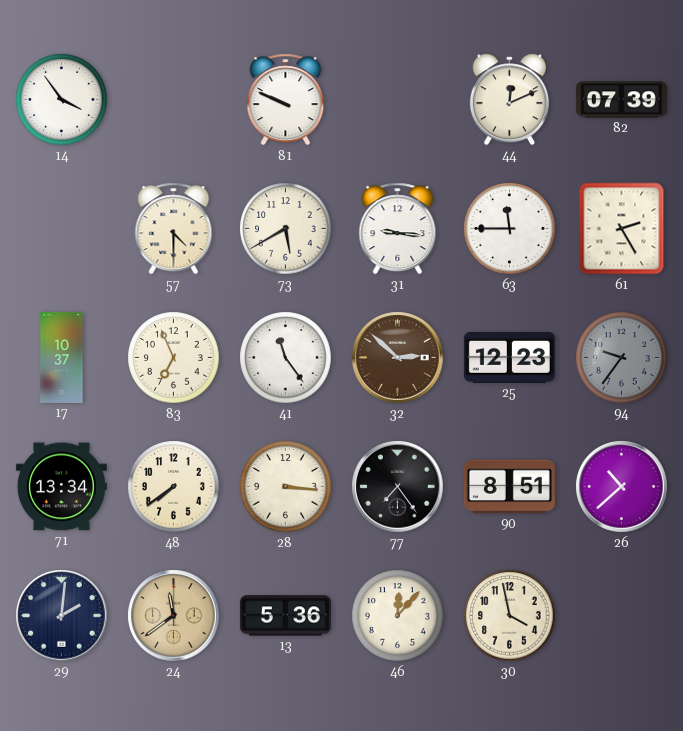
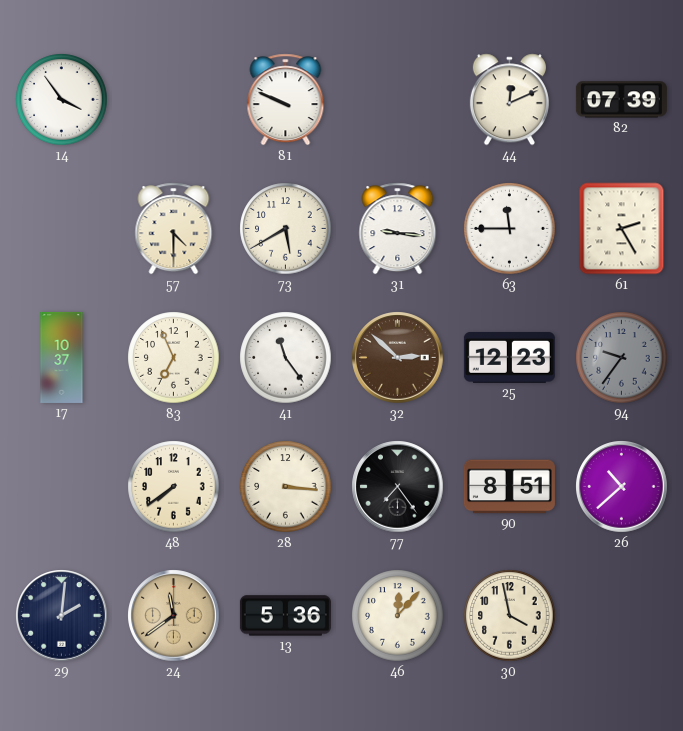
71: 13:34 -> none (61, 487)
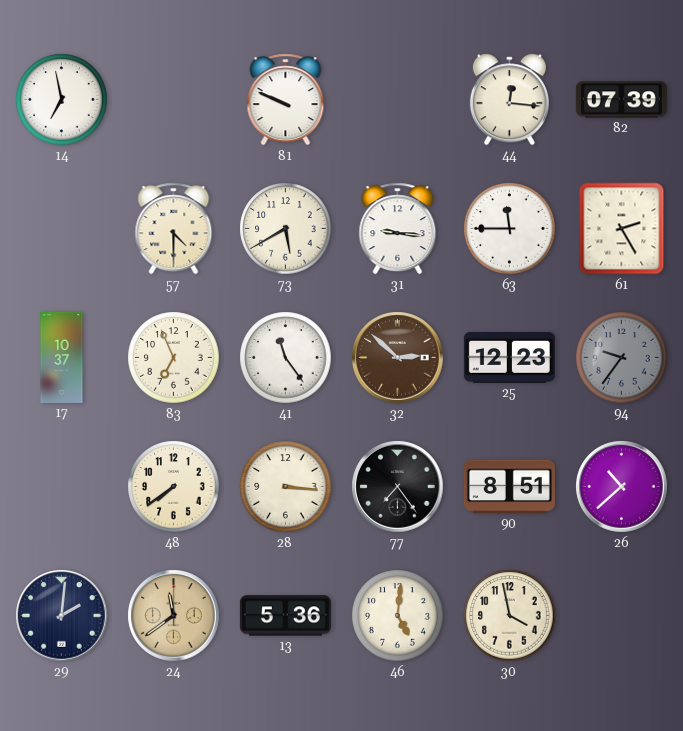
14: 3:54 -> 6:58 (62, 100)
44: 12:11 -> 12:16 (509, 100)
46: 12:07 -> 5:01 (398, 616)
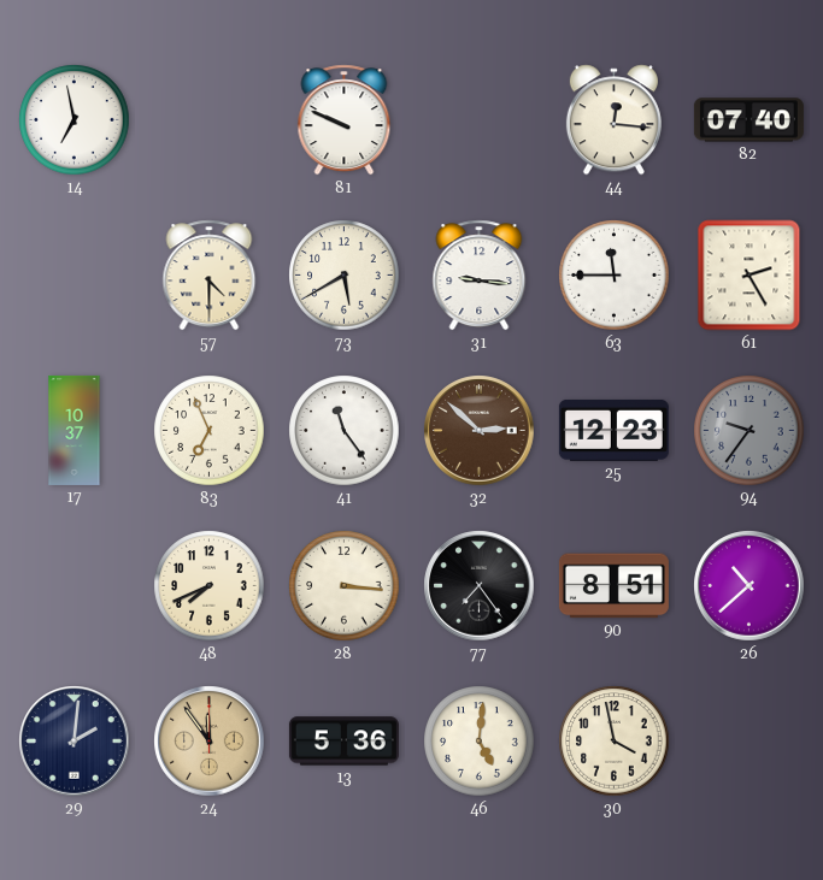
82: 07:39 -> 07:40 (748, 120)
48: 7:39 -> 7:41 (210, 586)
24: 11:39 -> 11:54 (210, 742)
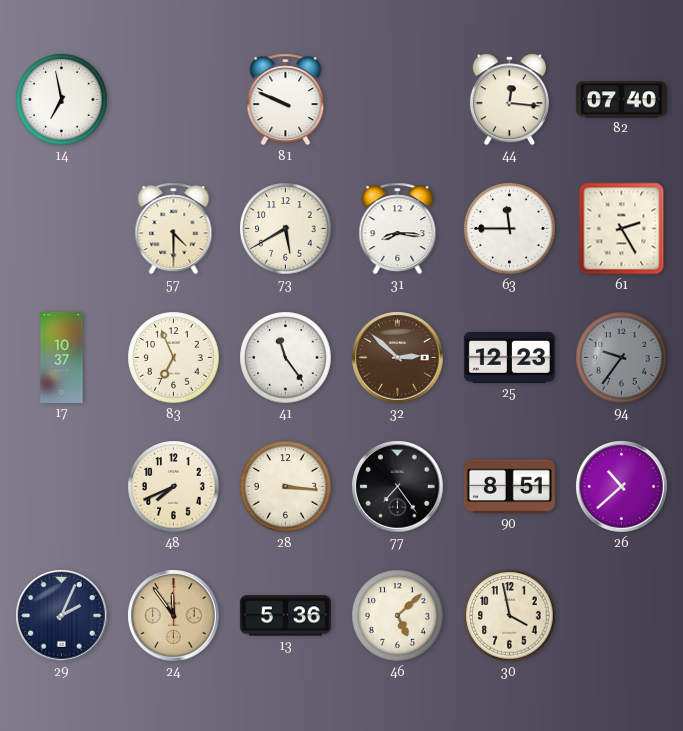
31: 9:16 -> 8:16 (398, 229)
29: 2:01 -> 2:04 (62, 616)
46: 5:01 -> 5:08 (398, 616)
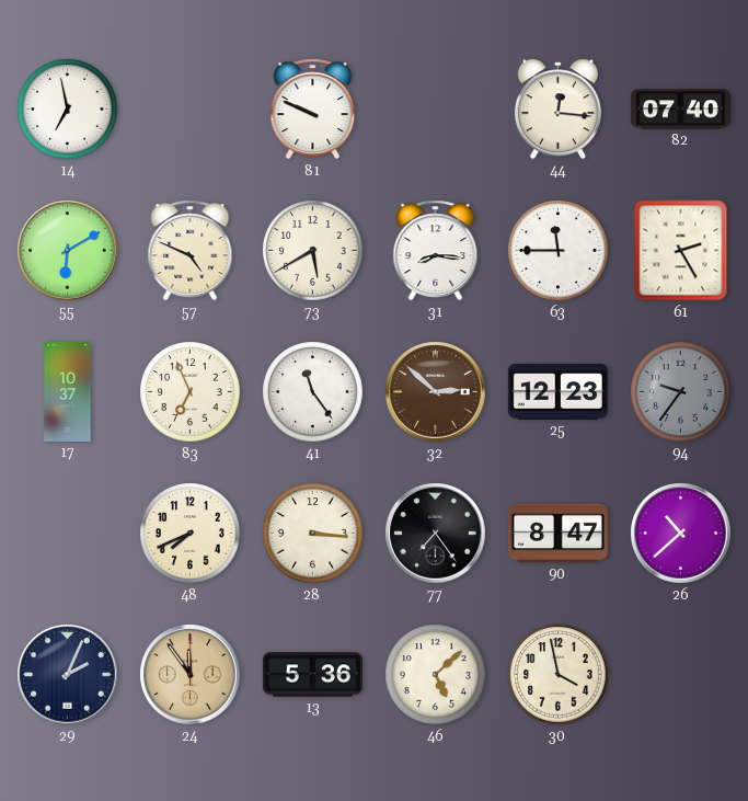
55: none -> 6:10 (68, 251)
57: 4:30 -> 4:49 (191, 251)
90: 8:51 -> 8:47 (557, 534)
